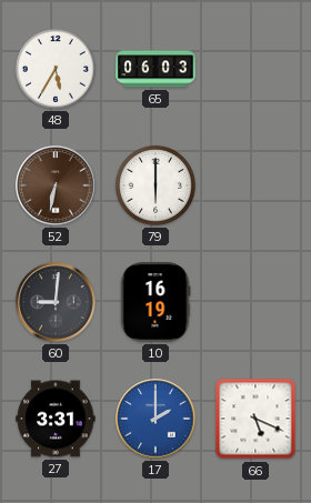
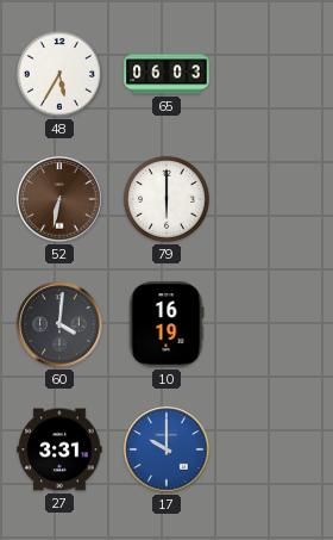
60: 9:01 -> 4:01 (59, 324)
17: 2:00 -> 10:00 (166, 449)
66: 5:19 -> none (255, 419)
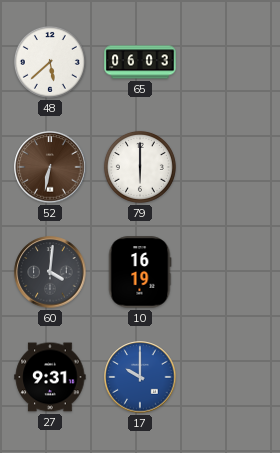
48: 5:35 -> 5:38 (50, 62)
27: 3:31 -> 9:31 (50, 377)
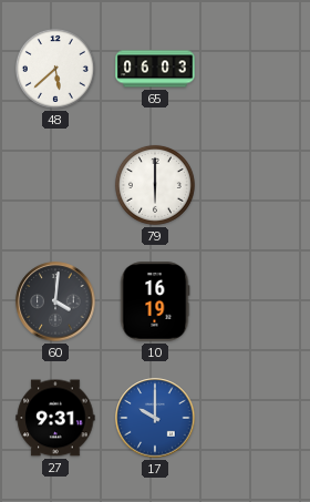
52: 6:32 -> none (50, 167)
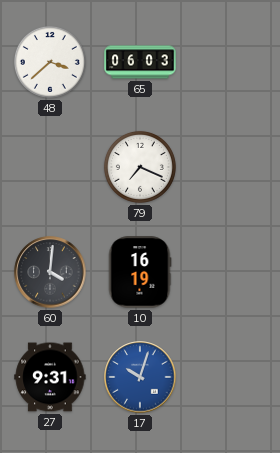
48: 5:38 -> 3:38 (50, 62)
79: 6:00 -> 7:19 (140, 167)
17: 10:00 -> 10:03 (140, 377)
